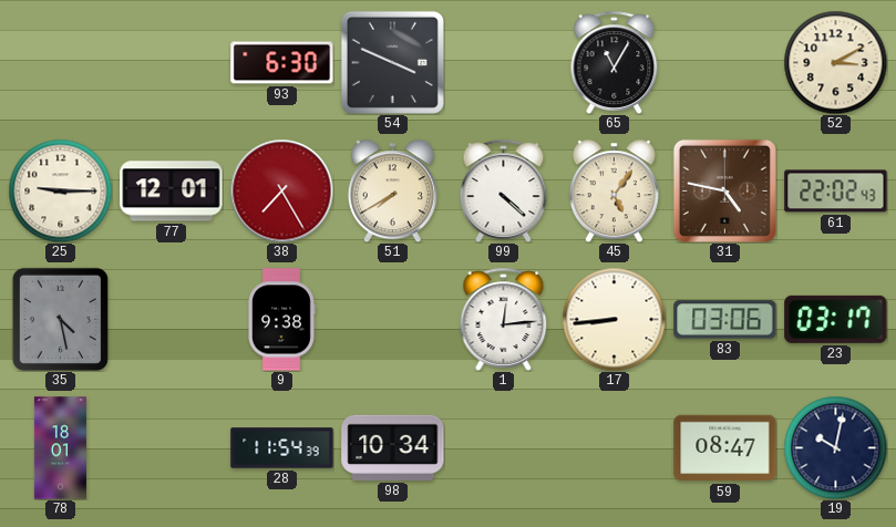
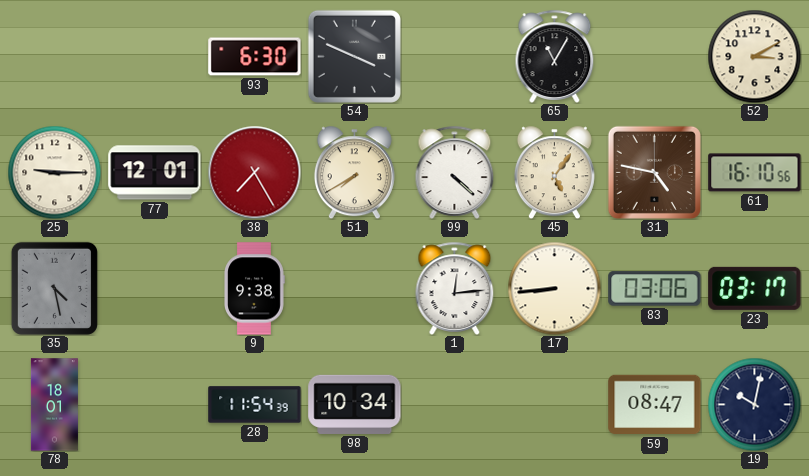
61: 22:02 -> 16:10 (755, 173)
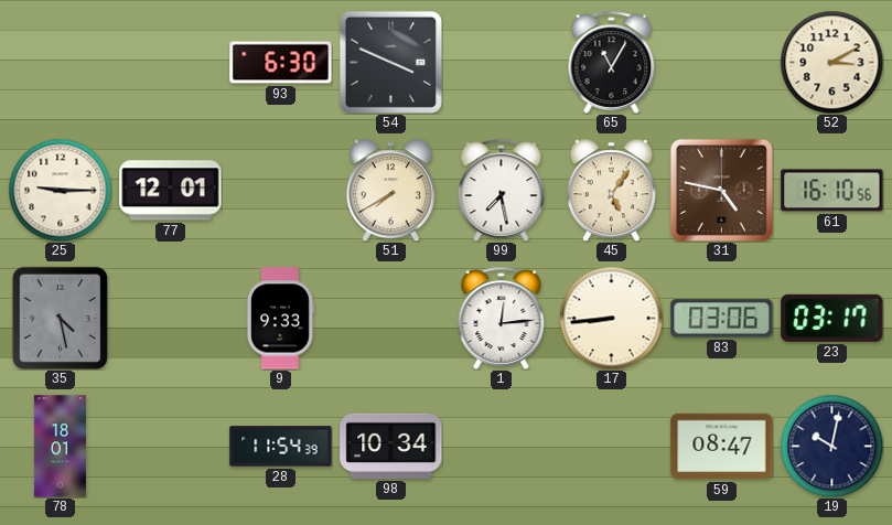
38: 7:25 -> none (254, 172)
99: 4:22 -> 7:28 (502, 190)
9: 9:38 -> 9:33 (280, 319)
